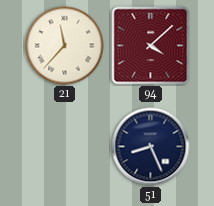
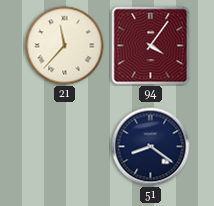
94: 4:08 -> 4:06 (151, 46)
51: 8:26 -> 8:21 (151, 147)
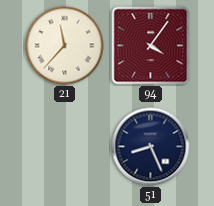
51: 8:21 -> 8:26 (151, 147)
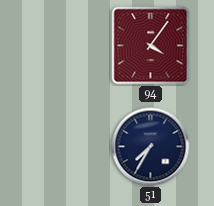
21: 11:37 -> none (65, 46)
51: 8:26 -> 7:35 (151, 147)
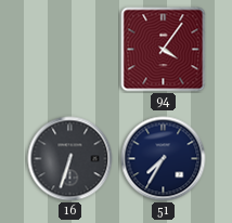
16: none -> 6:33 (70, 159)
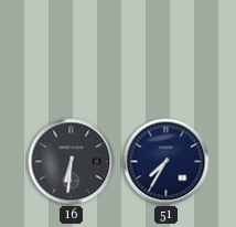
94: 4:06 -> none (164, 50)
16: 6:33 -> 6:31 (72, 162)
